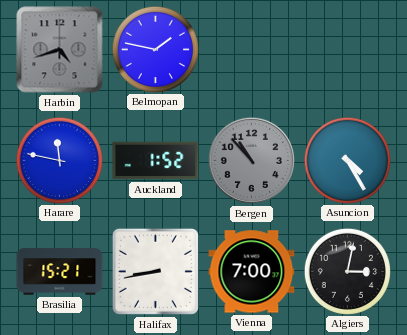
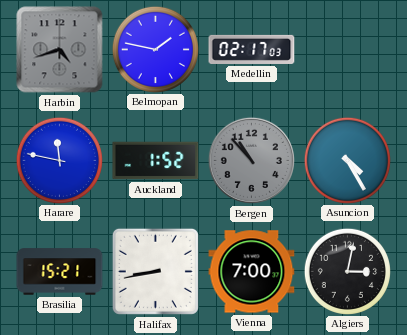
Medellin: none -> 02:17 (252, 49)
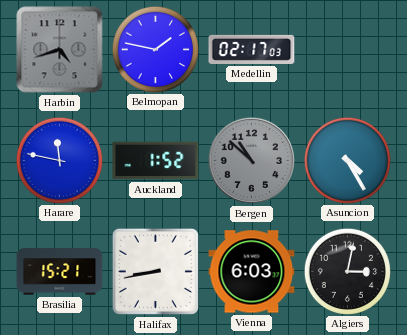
Bergen: 10:53 -> 10:52 (251, 160)
Vienna: 7:00 -> 6:03 (252, 272)
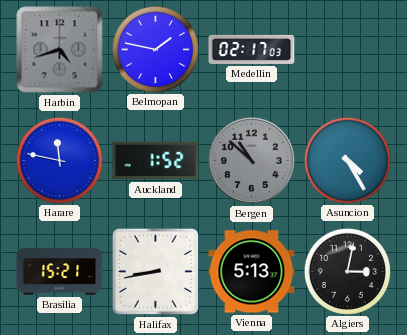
Vienna: 6:03 -> 5:13 (252, 272)
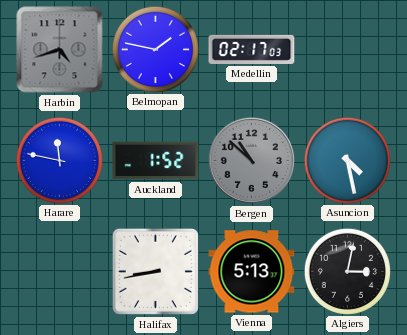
Asuncion: 4:25 -> 4:28 (347, 160)
Brasilia: 15:21 -> none (60, 272)
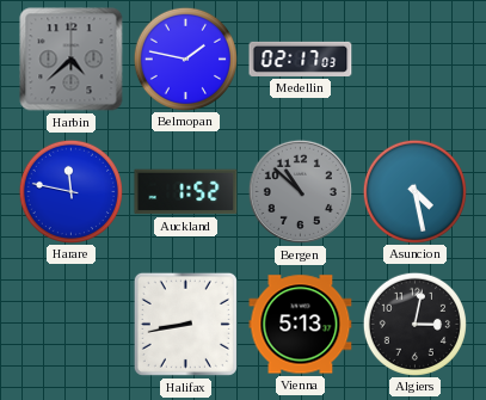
Harbin: 4:42 -> 4:38 (72, 60)
